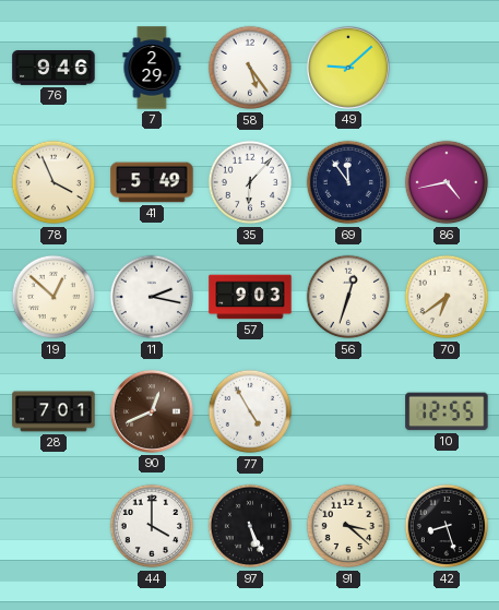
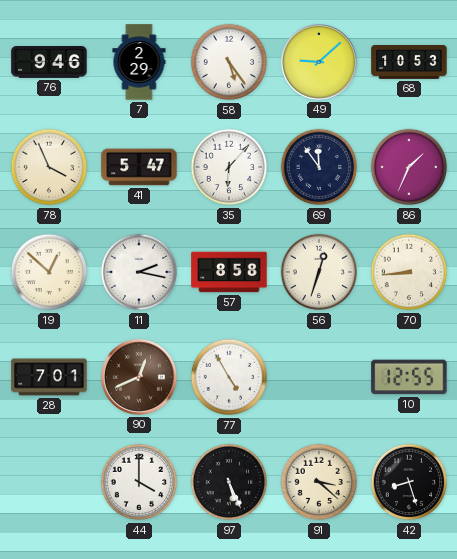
68: none -> 10:53 (409, 63)
41: 5:49 -> 5:47 (139, 167)
86: 4:43 -> 1:34 (409, 167)
57: 9:03 -> 8:58 (229, 272)
70: 6:39 -> 8:44 (409, 272)
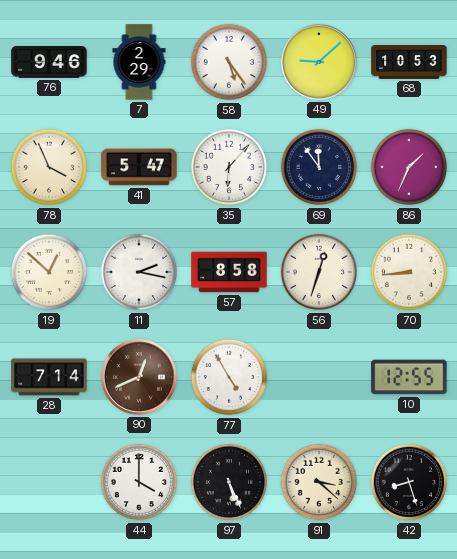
28: 7:01 -> 7:14 (49, 377)
